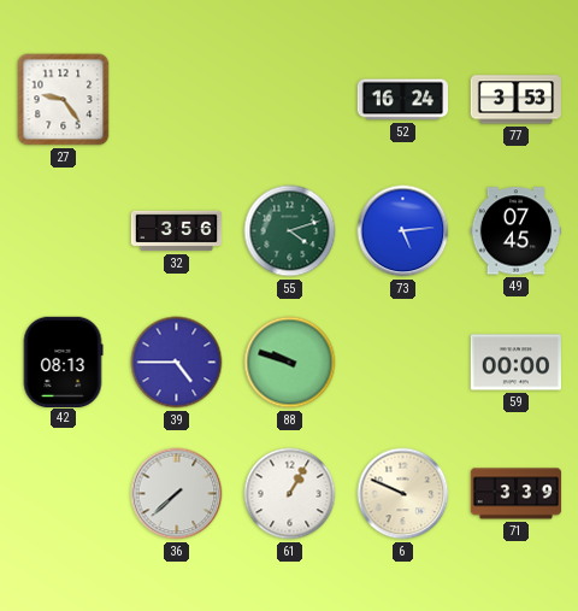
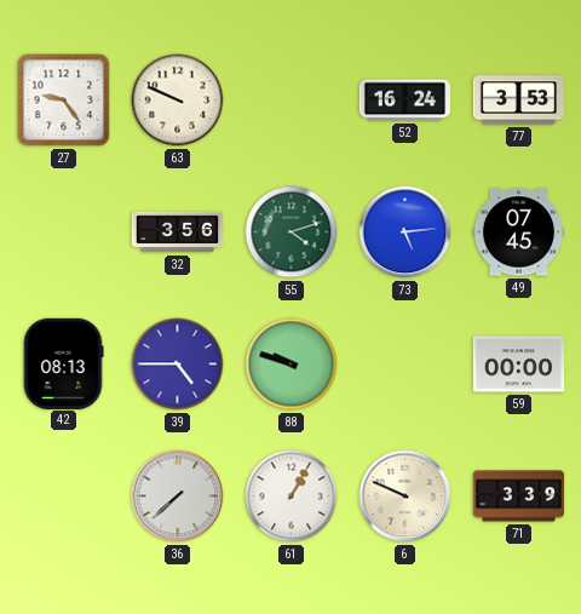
63: none -> 9:49 (178, 101)
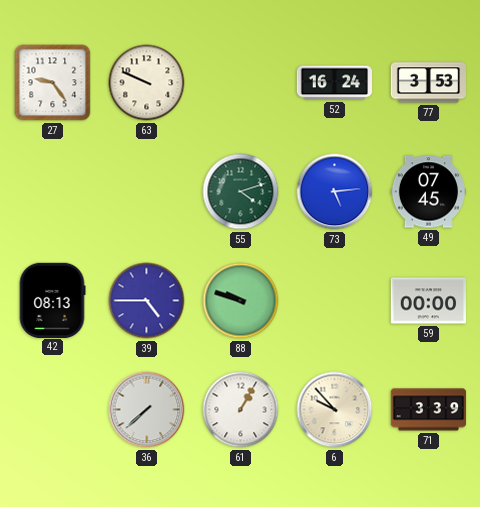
32: 3:56 -> none (178, 233)
6: 9:49 -> 9:53 (335, 410)
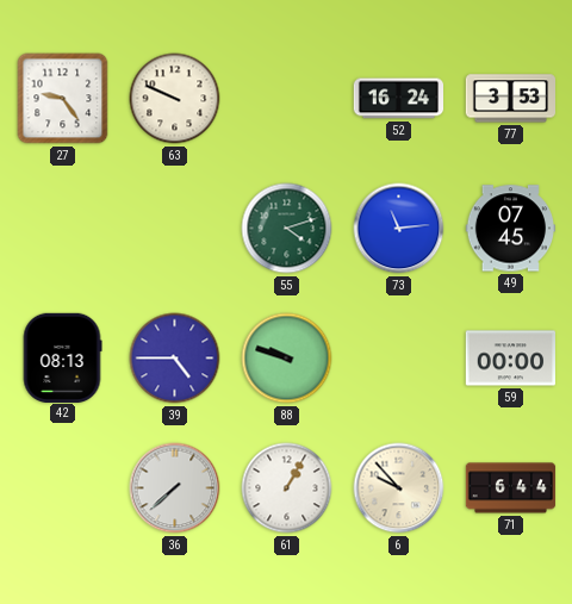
73: 5:14 -> 11:14 (399, 229)
71: 3:39 -> 6:44 (511, 488)
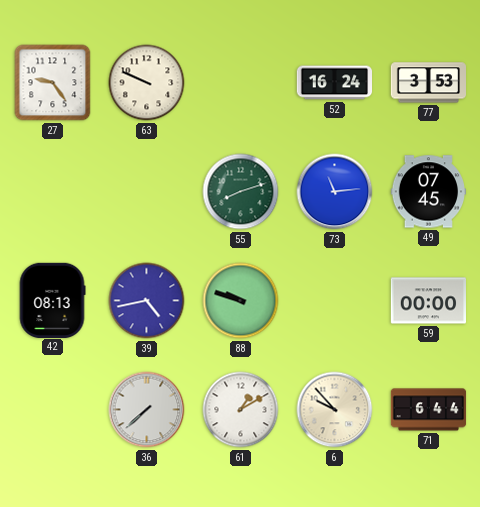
55: 4:12 -> 8:12 (241, 192)
39: 4:45 -> 4:43 (147, 301)
61: 1:05 -> 1:10 (241, 410)
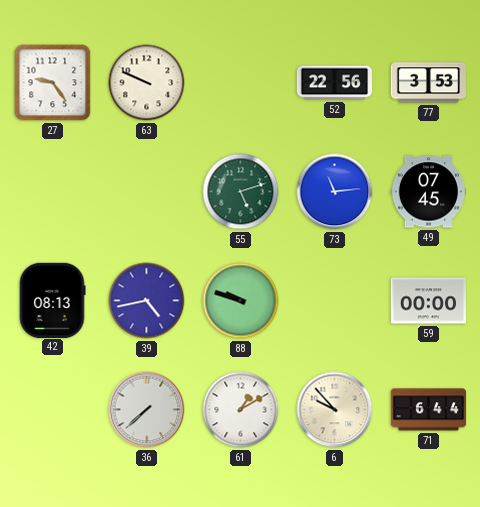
52: 16:24 -> 22:56 (335, 83)
55: 8:12 -> 5:12 (241, 192)
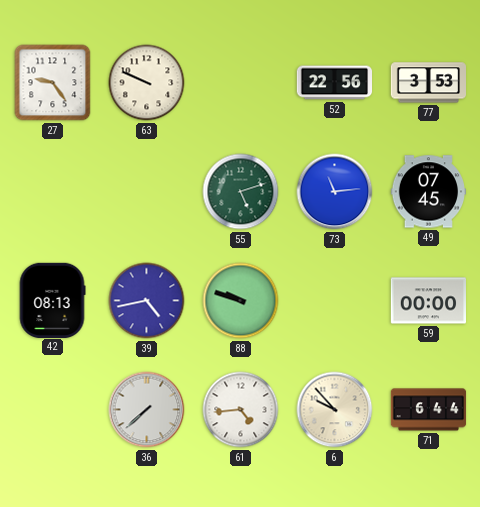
61: 1:10 -> 4:44 (241, 410)
